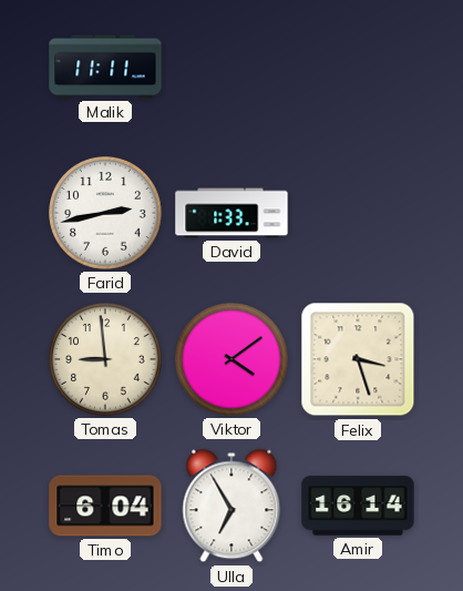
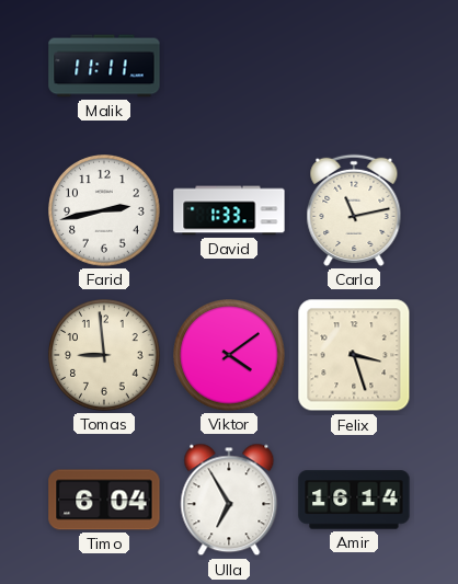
Carla: none -> 11:13 (354, 210)
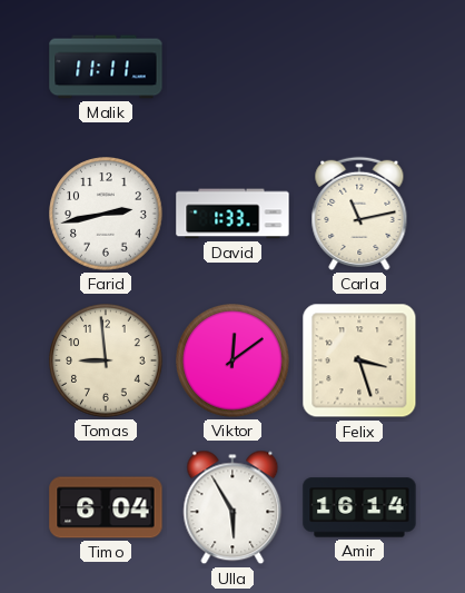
Viktor: 4:09 -> 12:09 (233, 360)
Ulla: 6:55 -> 5:55 (233, 507)
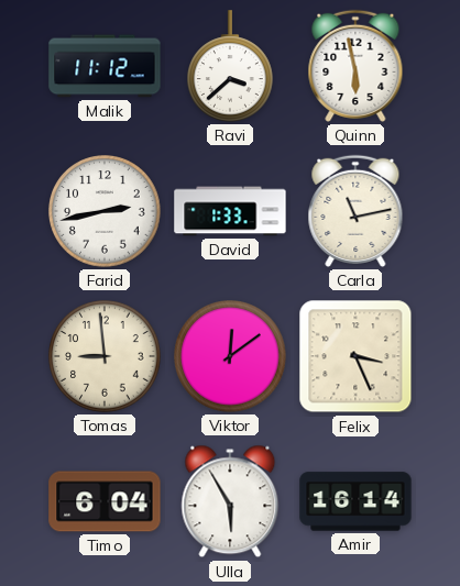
Malik: 11:11 -> 11:12 (105, 66)
Ravi: none -> 3:38 (231, 66)
Quinn: none -> 5:58 (355, 66)
Felix: 3:27 -> 3:26 (355, 356)
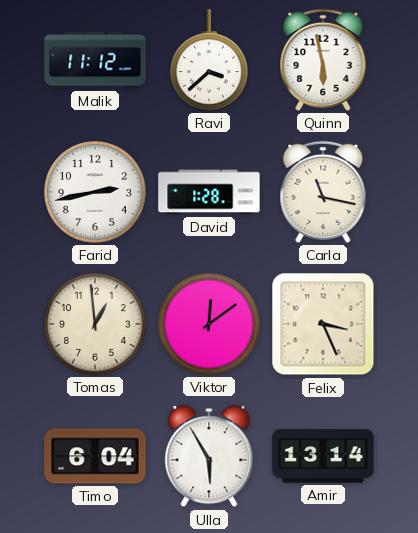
David: 1:33 -> 1:28 (209, 192)
Carla: 11:13 -> 11:17 (323, 192)
Tomas: 8:59 -> 12:59 (95, 324)
Amir: 16:14 -> 13:14 (323, 456)
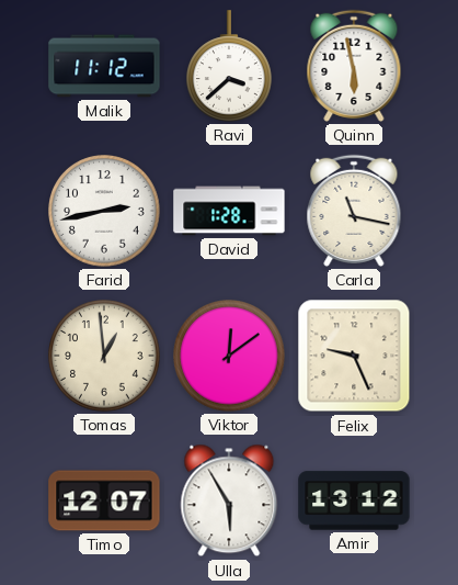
Felix: 3:26 -> 9:26 (354, 356)
Timo: 6:04 -> 12:07 (104, 500)
Amir: 13:14 -> 13:12 (354, 500)
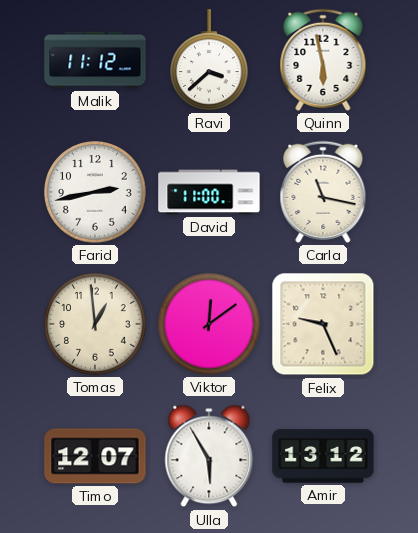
David: 1:28 -> 11:00 (209, 192)
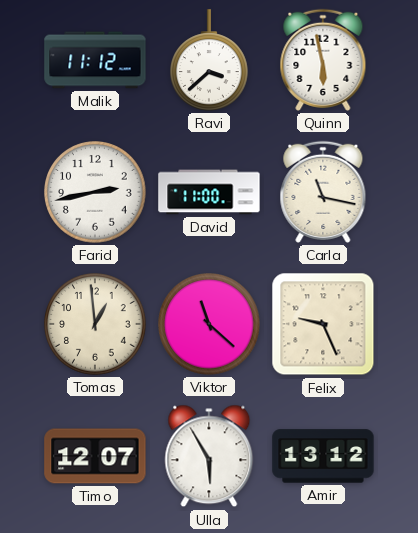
Viktor: 12:09 -> 11:22 (209, 324)
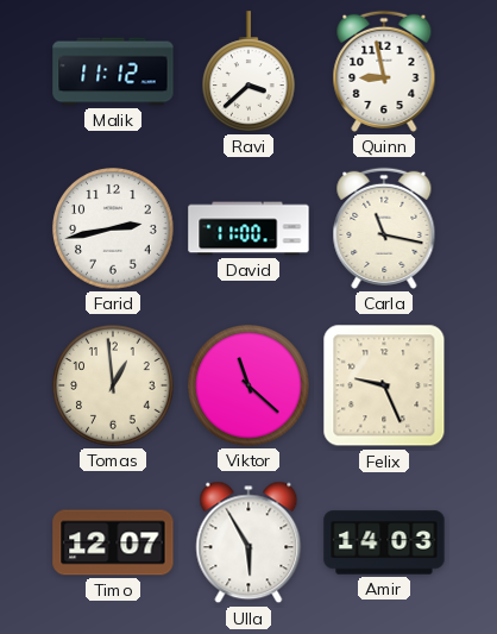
Quinn: 5:58 -> 8:58 (384, 71)
Amir: 13:12 -> 14:03 (384, 542)
